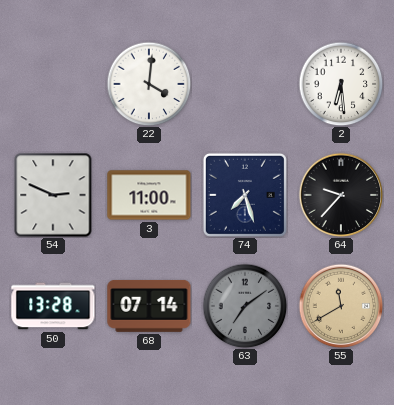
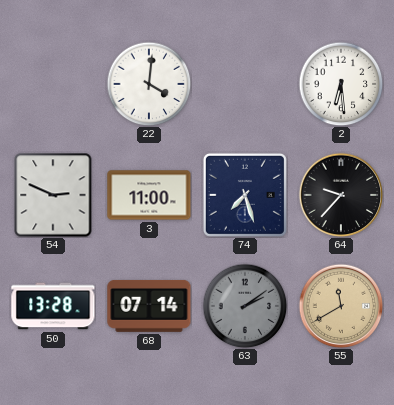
63: 7:09 -> 2:09 (245, 306)
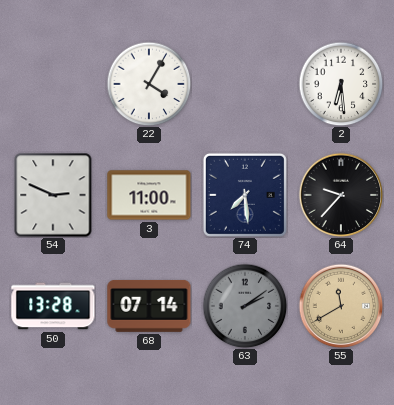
22: 4:01 -> 4:05 (149, 84)
74: 7:27 -> 7:29 (245, 195)
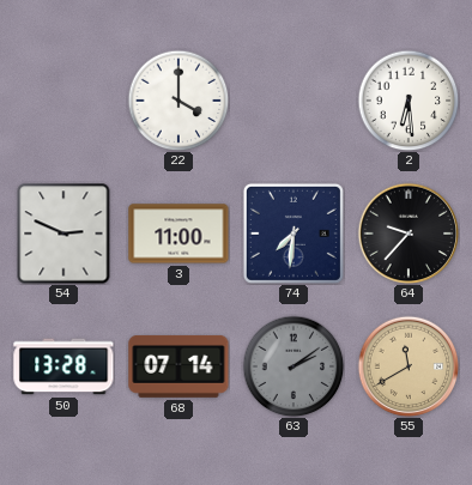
22: 4:05 -> 4:00 (178, 101)
74: 7:29 -> 7:31 (294, 234)
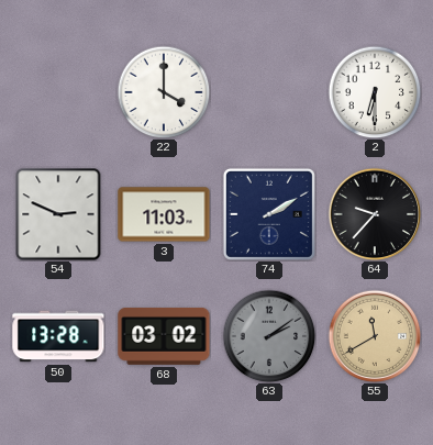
2: 6:29 -> 6:30 (375, 92)
3: 11:00 -> 11:03 (164, 214)
74: 7:31 -> 2:10 (269, 214)
68: 07:14 -> 03:02 (164, 336)
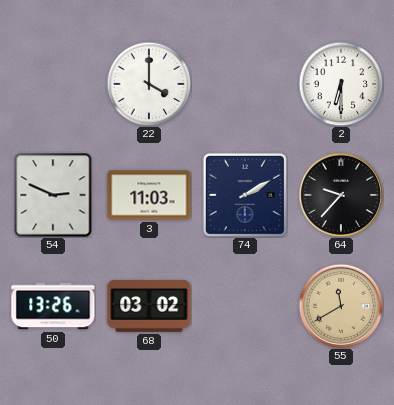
50: 13:28 -> 13:26 (53, 306)
63: 2:09 -> none (269, 336)
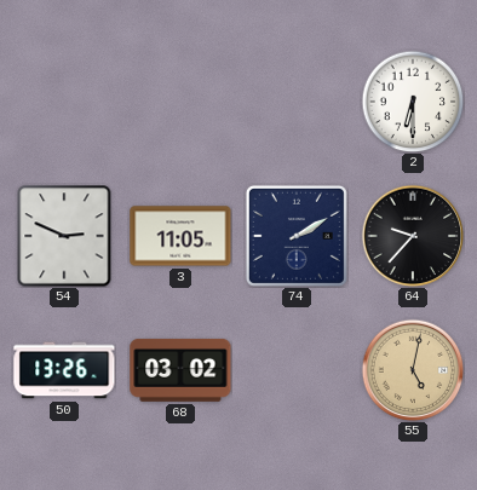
22: 4:00 -> none (149, 84)
3: 11:03 -> 11:05 (180, 236)
55: 11:40 -> 5:02 (413, 370)
